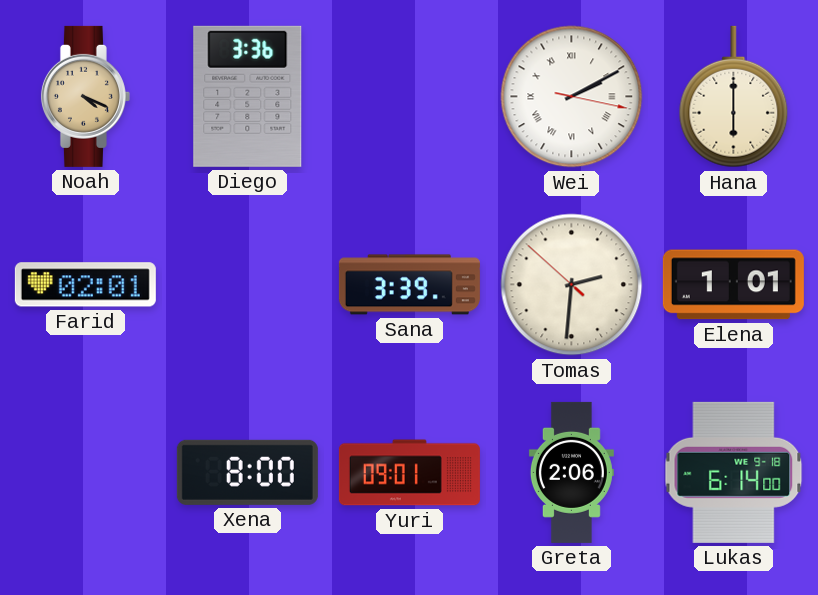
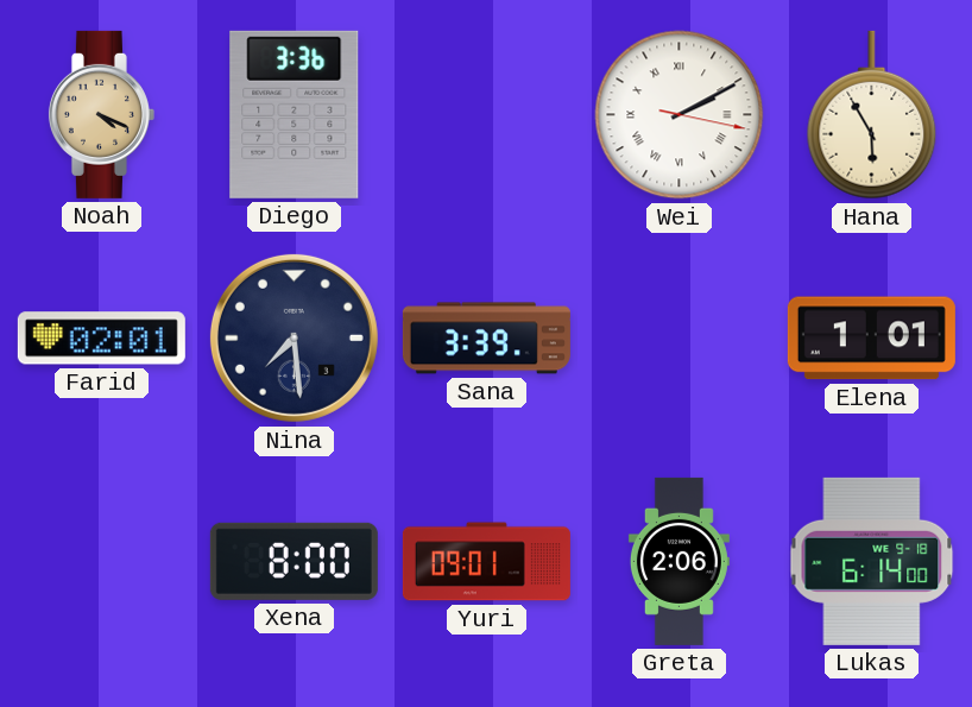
Hana: 6:00 -> 5:55 (872, 115)
Nina: none -> 7:29 (294, 337)
Tomas: 2:30 -> none (572, 285)
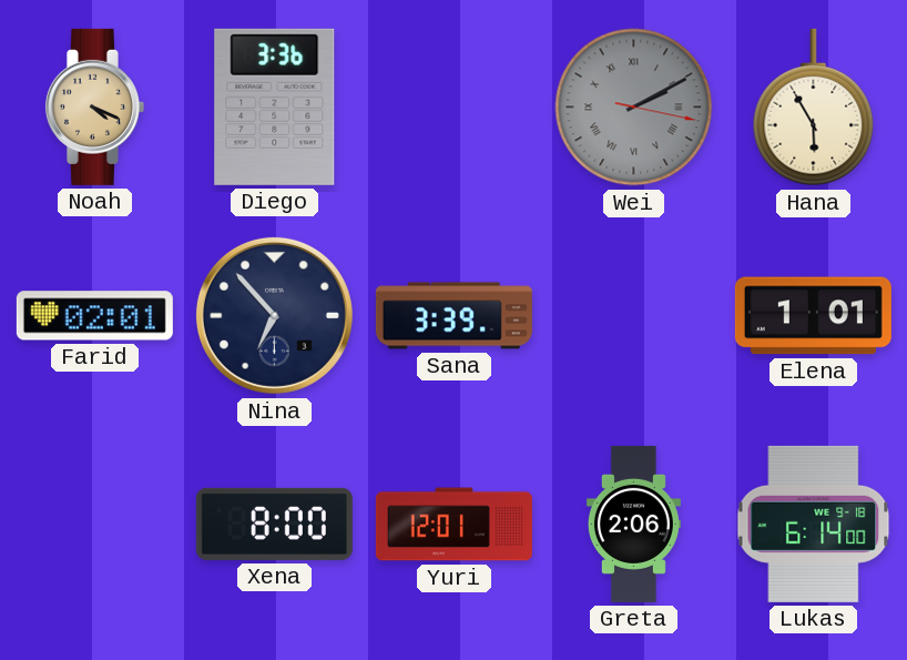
Wei dial: white -> grey (634, 108)
Nina: 7:29 -> 6:53 (274, 315)
Yuri: 09:01 -> 12:01 (453, 525)
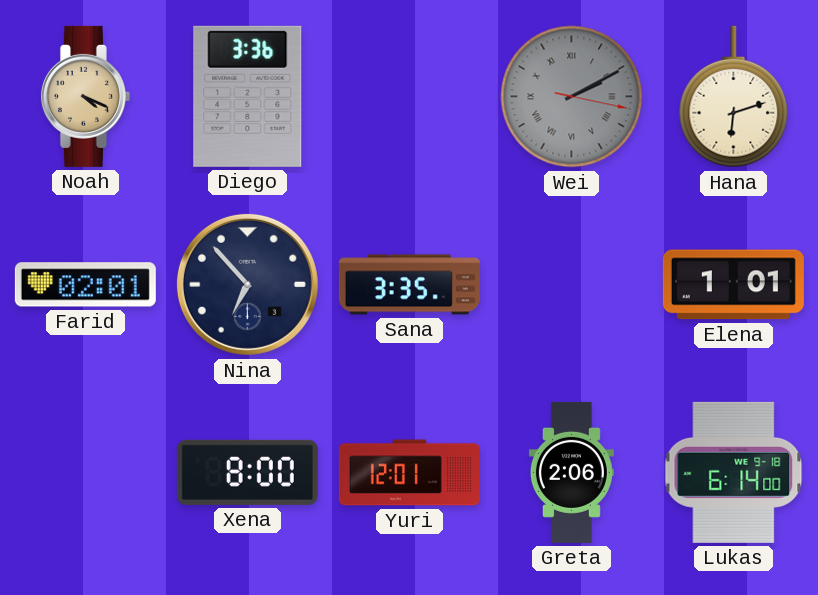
Hana: 5:55 -> 6:12 (734, 97)
Sana: 3:39 -> 3:35 (409, 285)
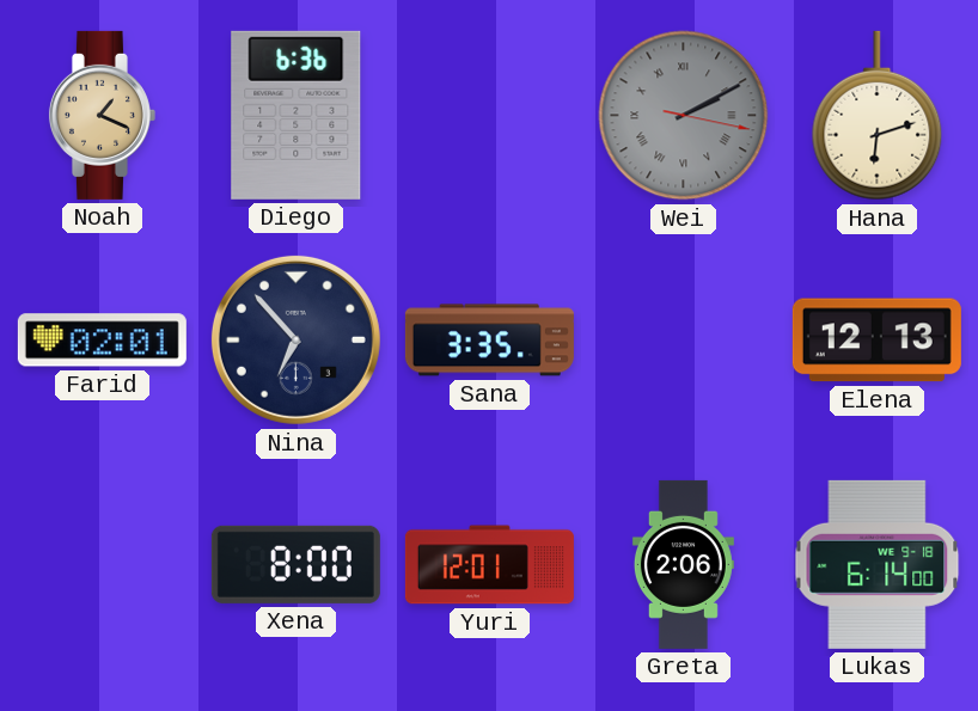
Noah: 4:19 -> 1:19 (102, 115)
Diego: 3:36 -> 6:36 (297, 115)
Elena: 1:01 -> 12:13 (876, 341)
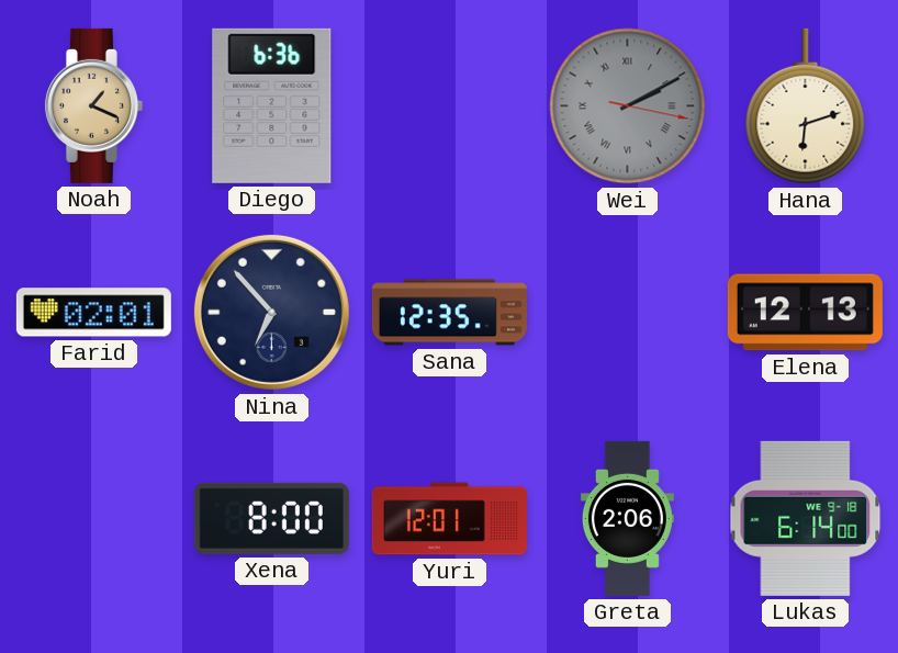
Sana: 3:35 -> 12:35 (449, 313)
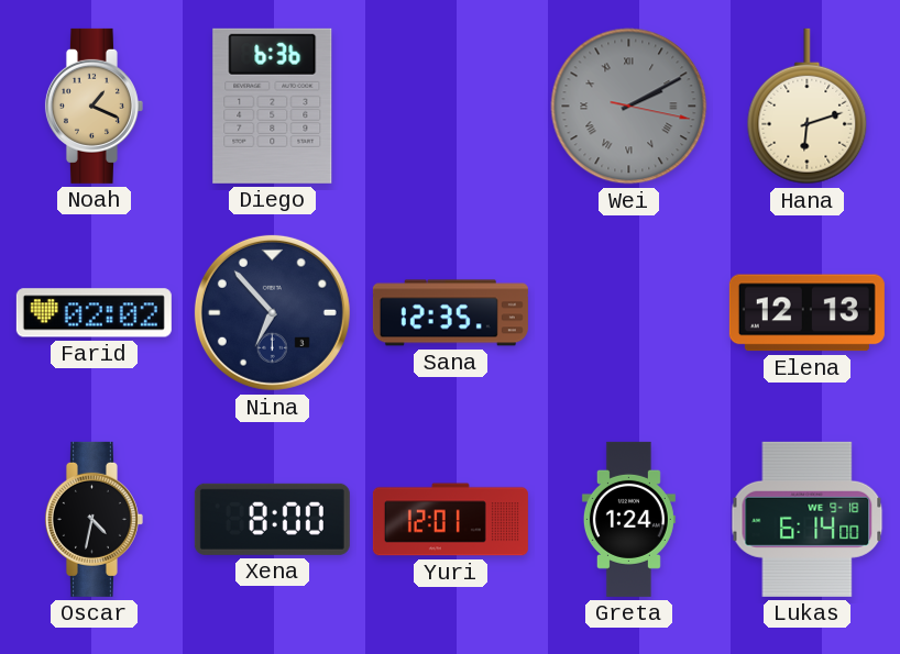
Farid: 02:01 -> 02:02 (94, 313)
Oscar: none -> 4:32 (94, 519)
Greta: 2:06 -> 1:24 (628, 519)
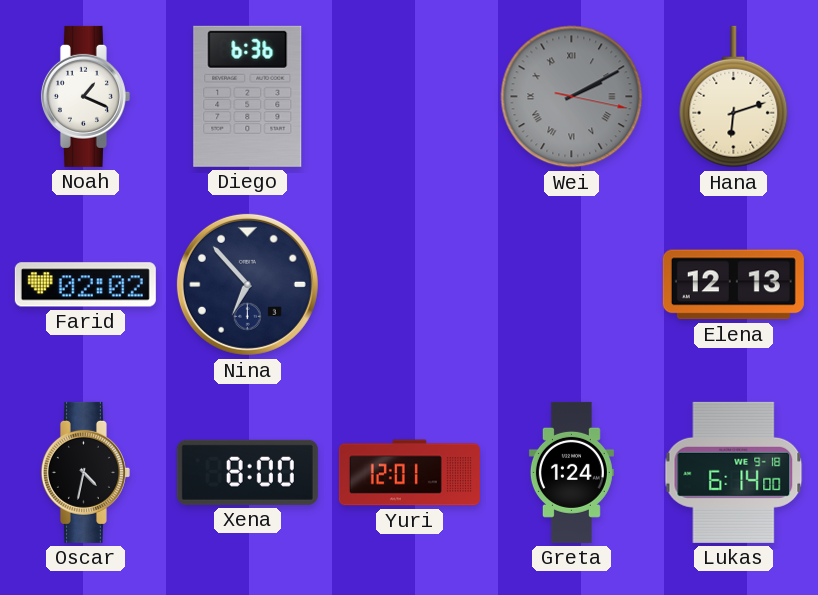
Noah dial: champagne -> white (85, 96)
Sana: 12:35 -> none (450, 313)
